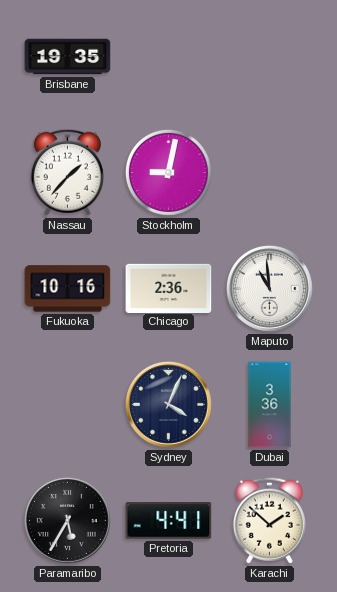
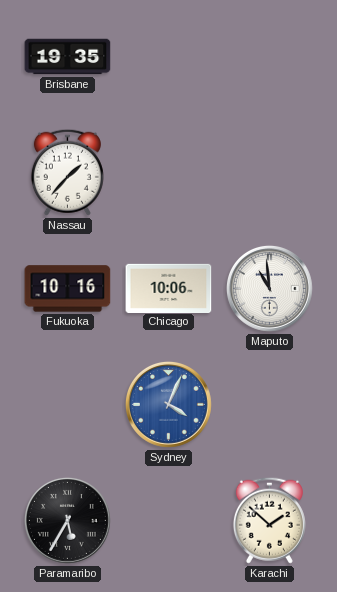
Stockholm: 9:02 -> none (168, 172)
Chicago: 2:36 -> 10:06 (169, 288)
Sydney dial: navy -> blue (168, 404)
Dubai: 3:36 -> none (270, 405)
Pretoria: 4:41 -> none (169, 521)
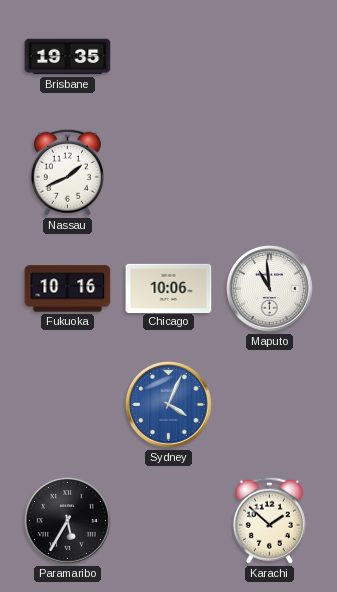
Nassau: 1:37 -> 1:41 (67, 172)
